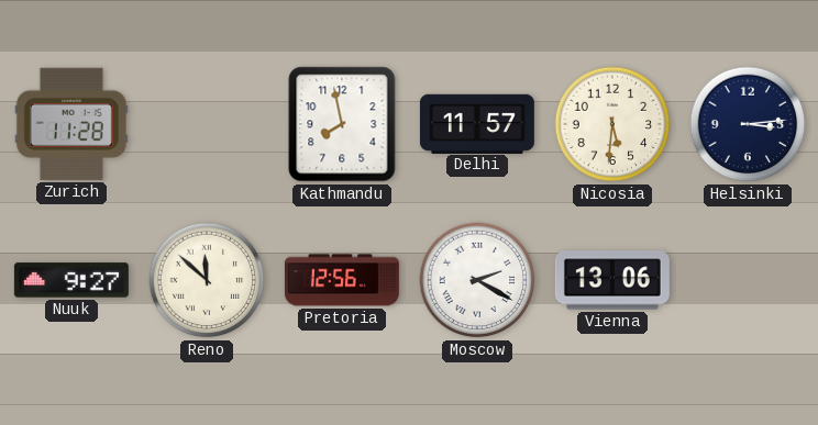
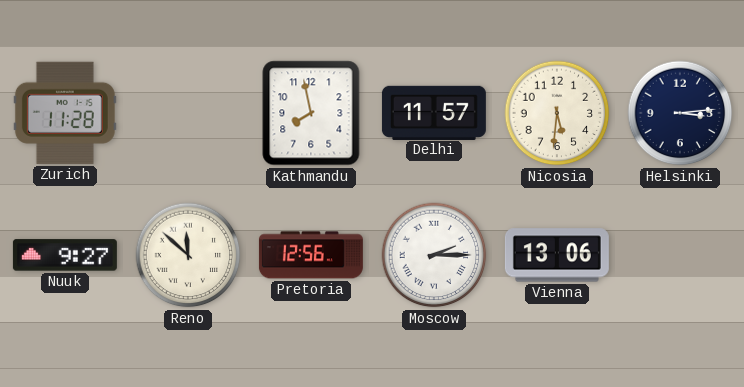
Moscow: 2:20 -> 2:15 (434, 255)
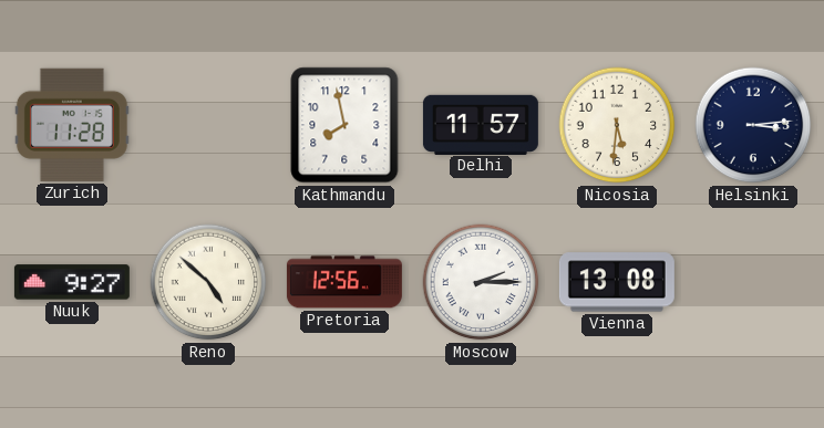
Reno: 11:52 -> 4:52 (208, 282)
Vienna: 13:06 -> 13:08 (617, 282)
